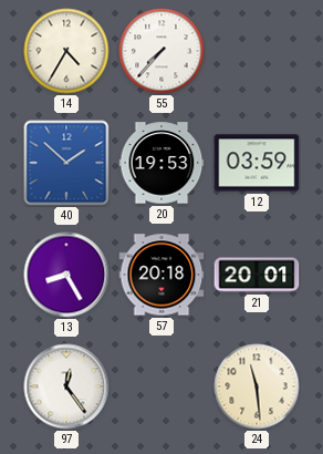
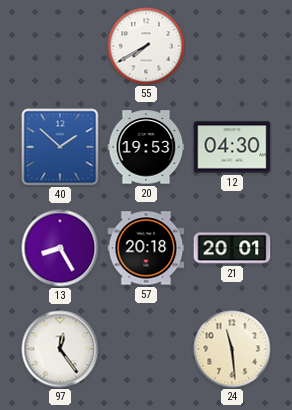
14: 4:35 -> none (66, 51)
55: 7:37 -> 7:40 (146, 46)
12: 03:59 -> 04:30 (232, 147)
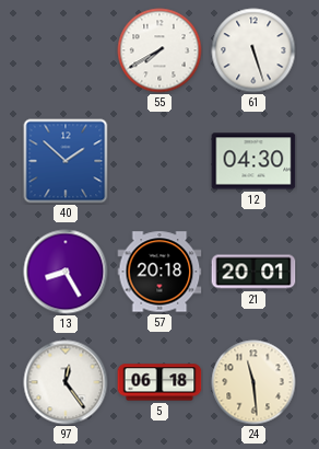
61: none -> 5:27 (253, 50)
20: 19:53 -> none (146, 147)
5: none -> 06:18 (159, 382)
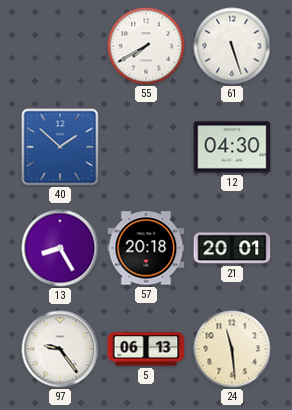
97: 12:24 -> 9:24 (60, 349)
5: 06:18 -> 06:13 (146, 349)
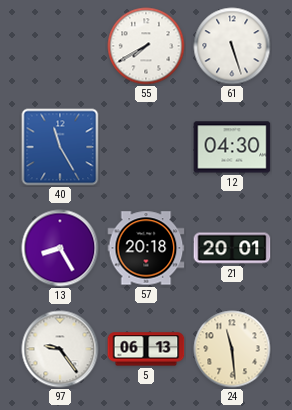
40: 1:52 -> 11:25 (60, 147)
